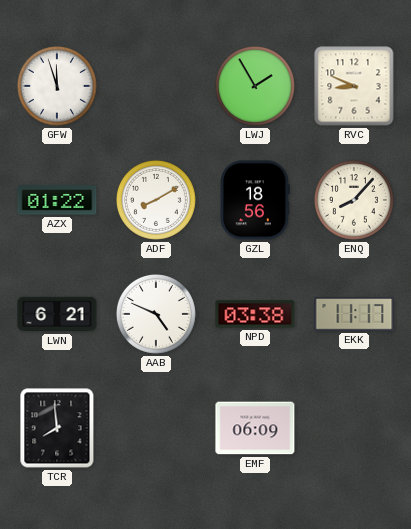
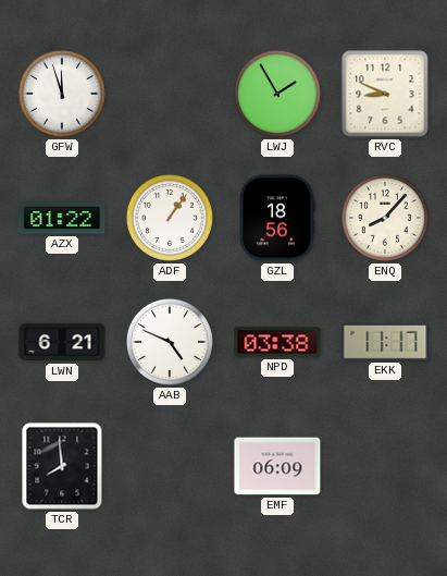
ADF: 8:10 -> 1:06 (170, 218)
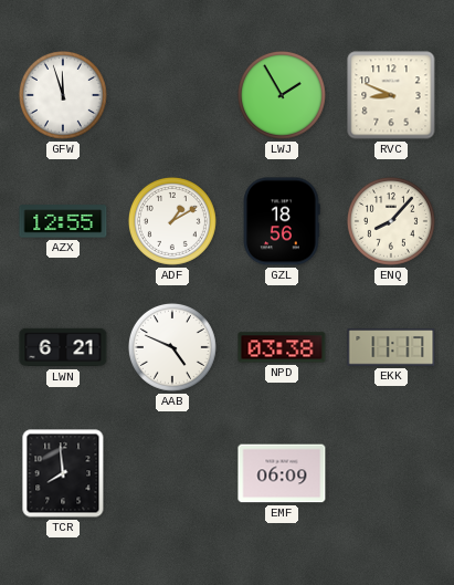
AZX: 01:22 -> 12:55 (63, 221)
ADF: 1:06 -> 1:10 (172, 221)
